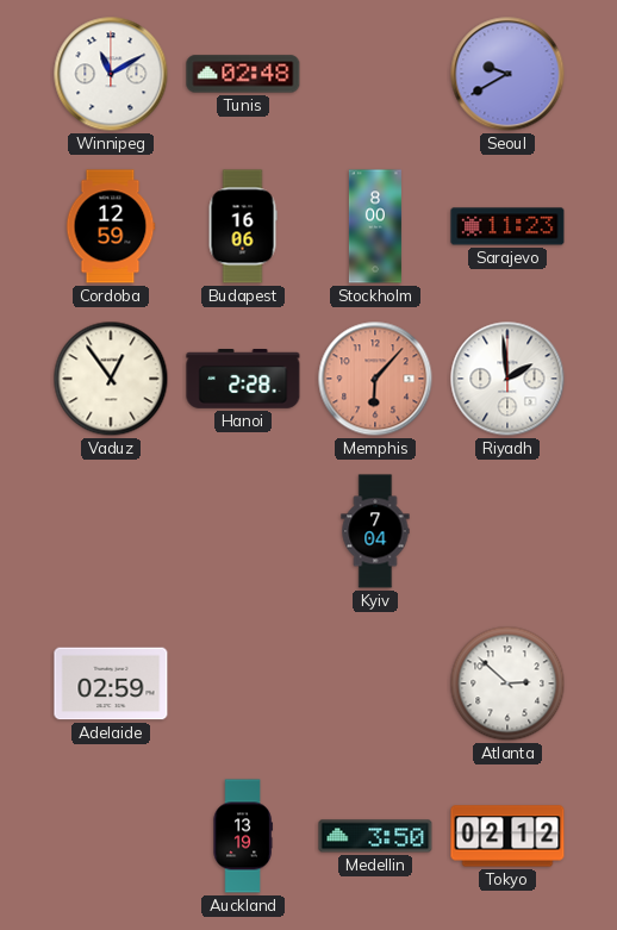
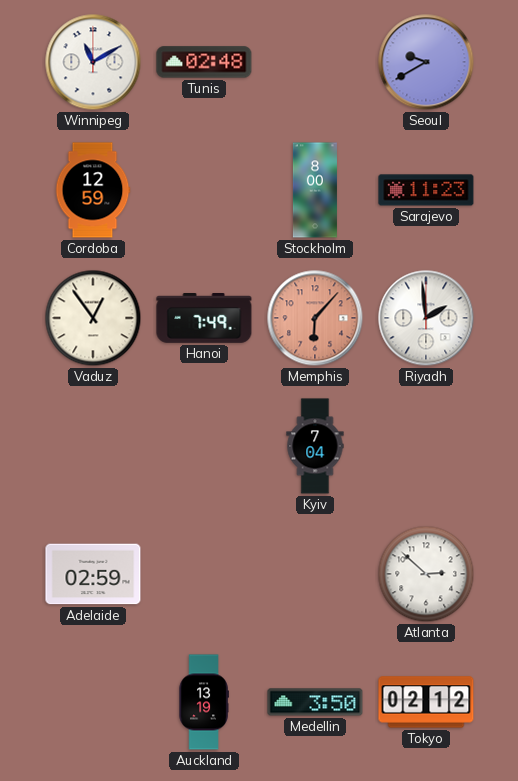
Budapest: 16:06 -> none (243, 226)
Hanoi: 2:28 -> 7:49 (204, 319)
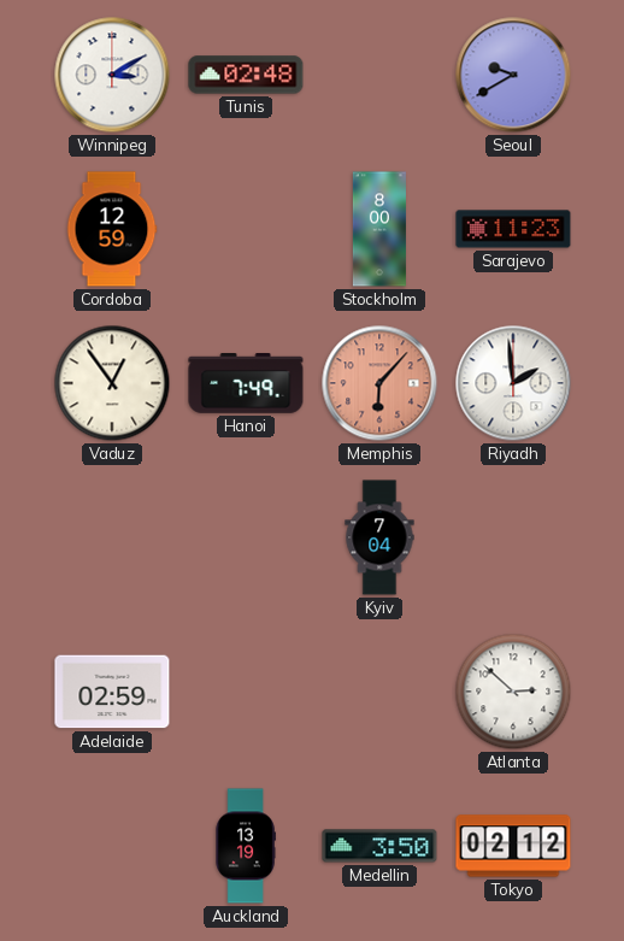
Winnipeg: 11:10 -> 3:10 (112, 75)
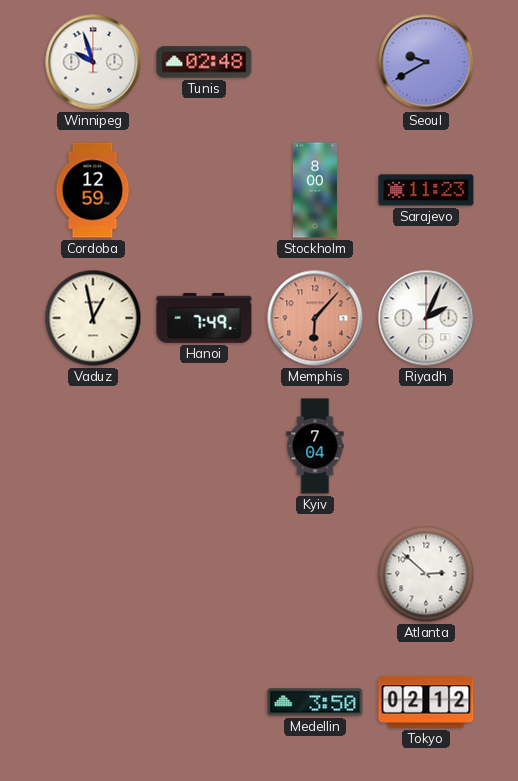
Winnipeg: 3:10 -> 9:57 (93, 62)
Vaduz: 12:54 -> 12:58 (93, 318)
Riyadh: 1:59 -> 2:04 (426, 318)
Adelaide: 02:59 -> none (112, 692)
Auckland: 13:19 -> none (246, 846)
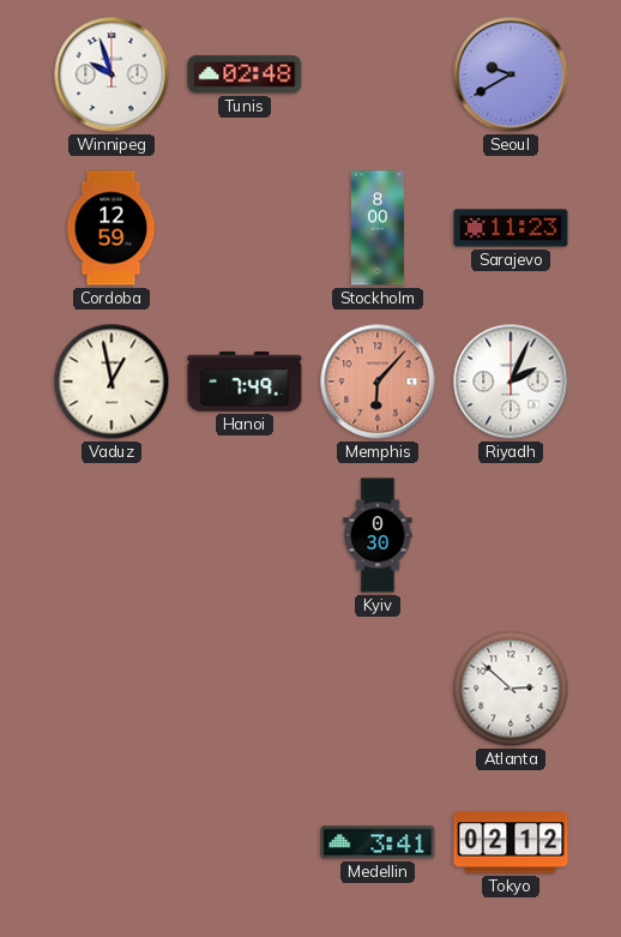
Kyiv: 7:04 -> 0:30 (378, 535)
Medellin: 3:50 -> 3:41 (378, 842)
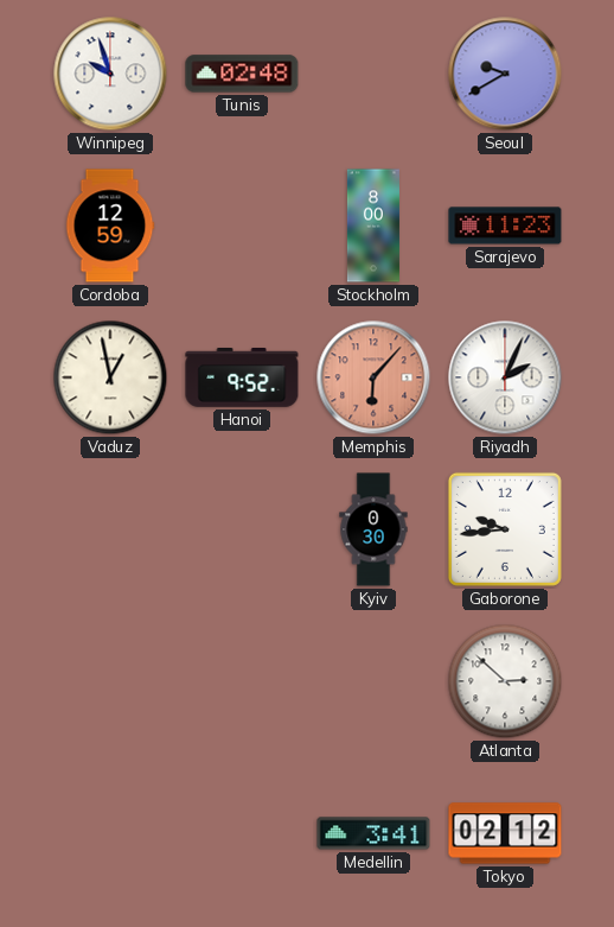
Hanoi: 7:49 -> 9:52 (242, 379)
Gaborone: none -> 9:44 (505, 529)
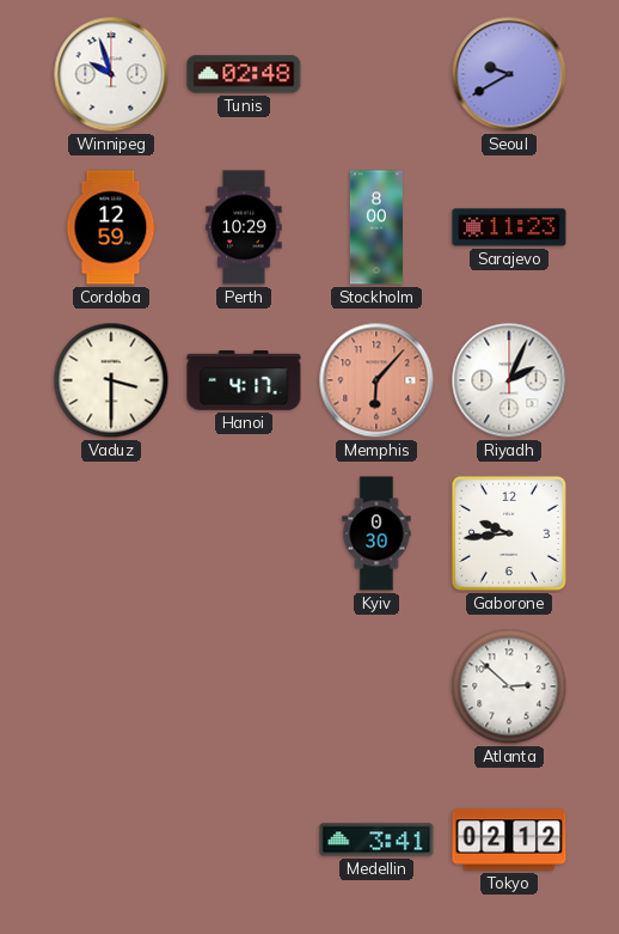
Perth: none -> 10:29 (244, 227)
Vaduz: 12:58 -> 3:30 (111, 380)
Hanoi: 9:52 -> 4:17 (244, 381)
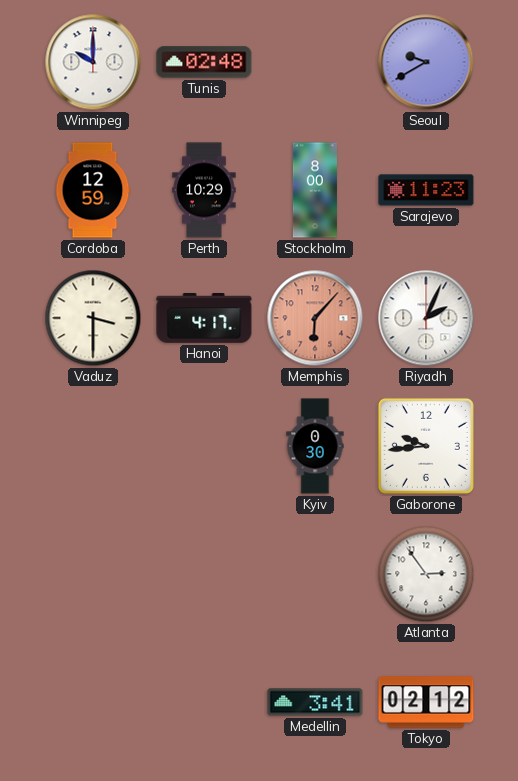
Winnipeg: 9:57 -> 10:00 (93, 62)
Atlanta: 2:52 -> 2:54 (426, 574)
